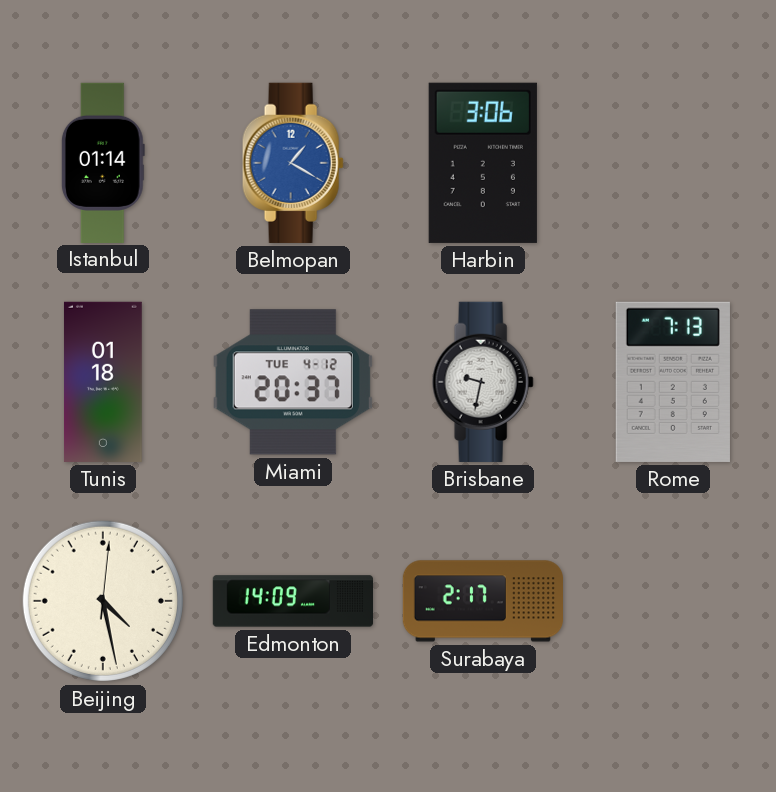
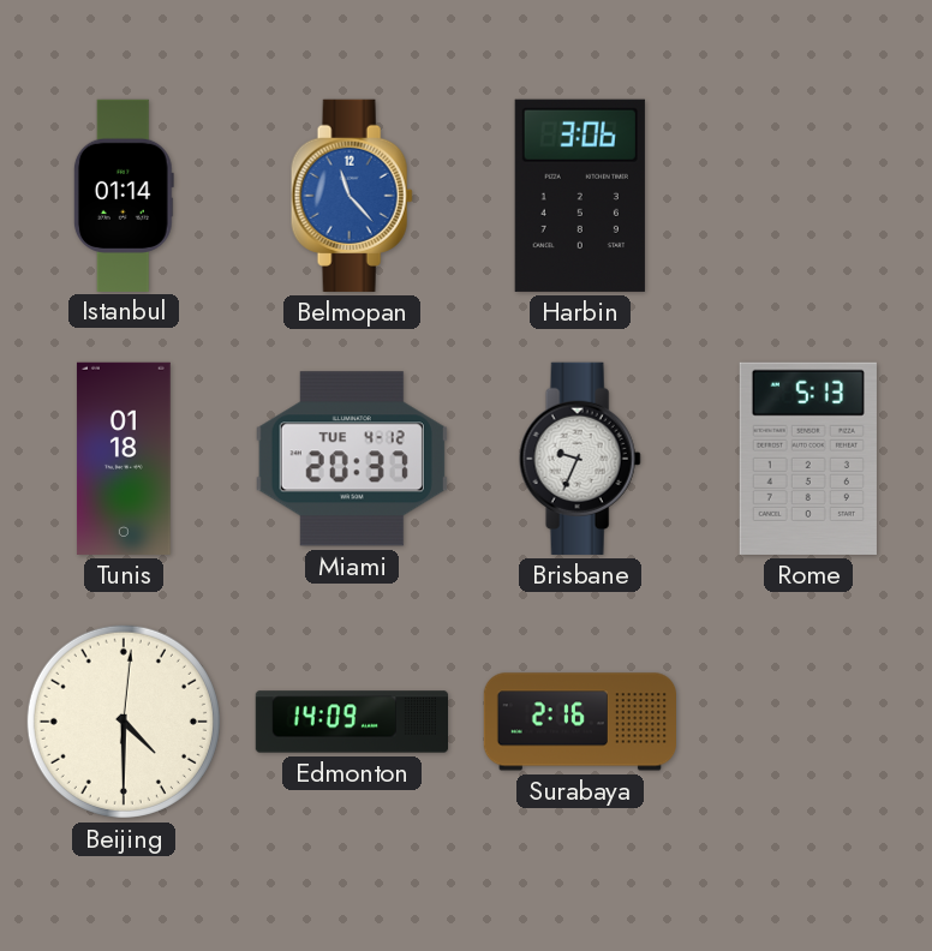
Belmopan: 1:20 -> 11:23 (352, 196)
Brisbane: 9:32 -> 9:34 (580, 459)
Rome: 7:13 -> 5:13 (808, 459)
Beijing: 4:28 -> 4:30 (124, 722)
Surabaya: 2:17 -> 2:16 (579, 722)
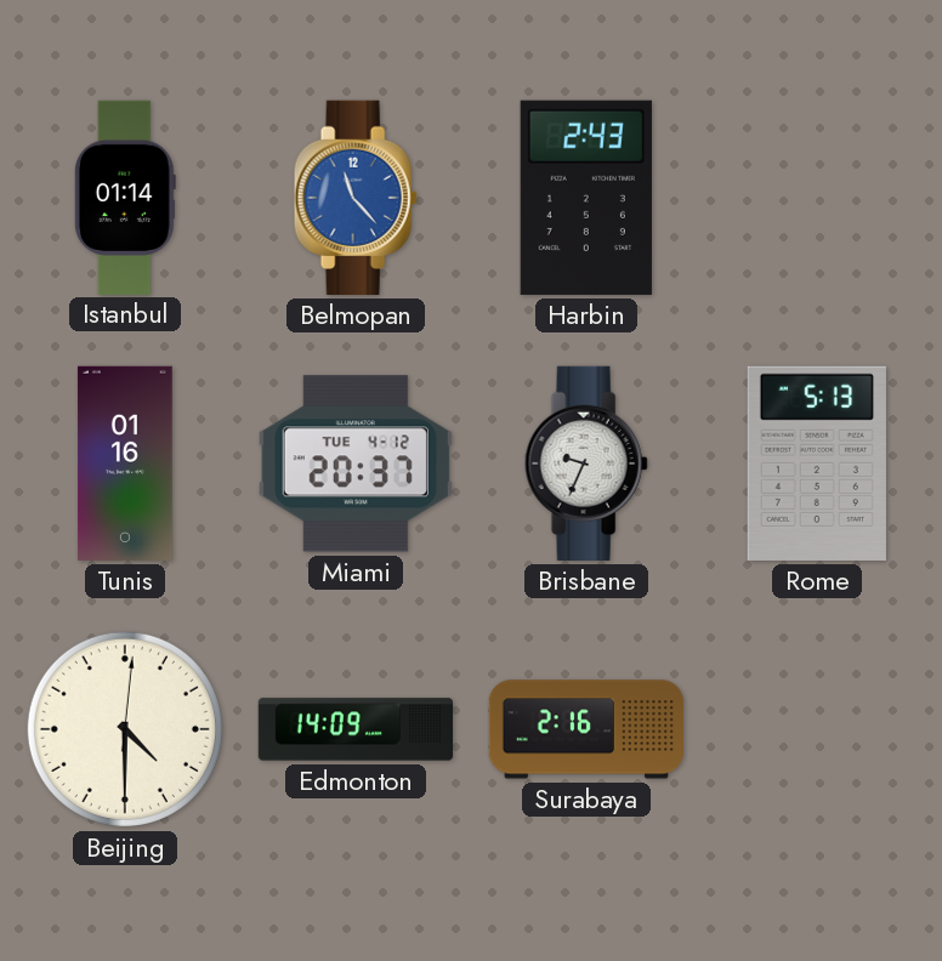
Harbin: 3:06 -> 2:43 (586, 198)
Tunis: 01:18 -> 01:16 (125, 464)
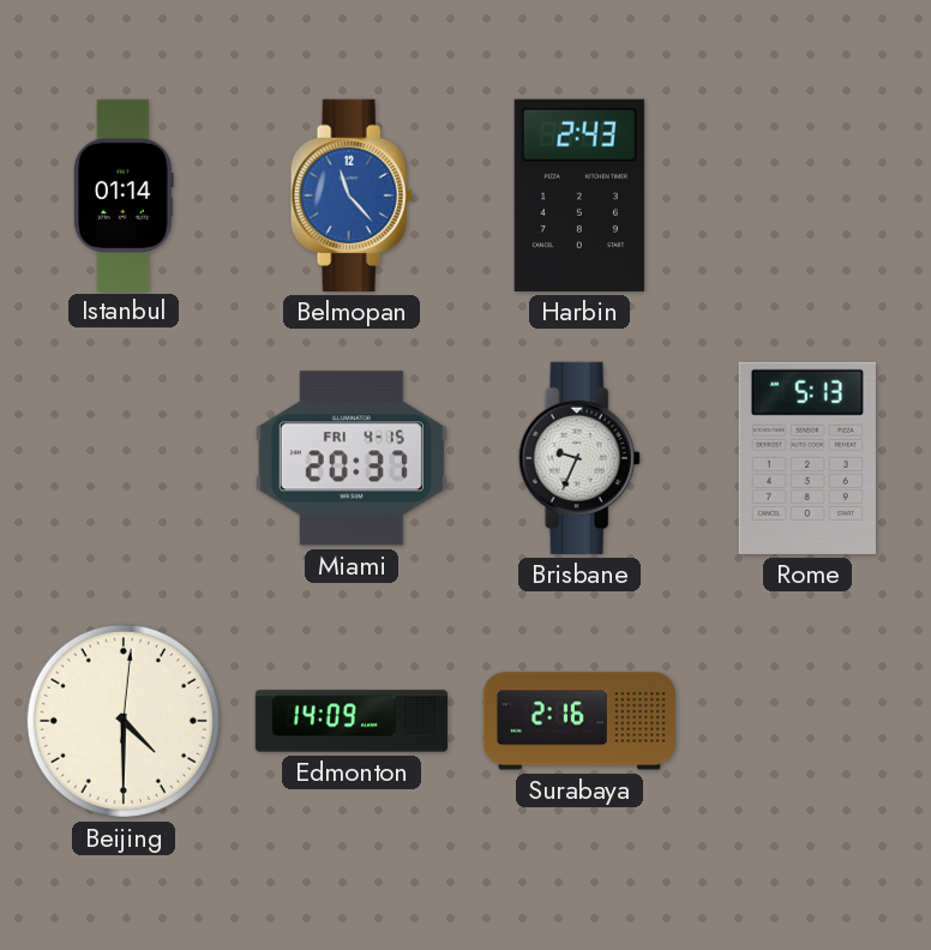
Tunis: 01:16 -> none (125, 464)
Miami date: TUE 4-12 -> FRI 4-15 (352, 458)
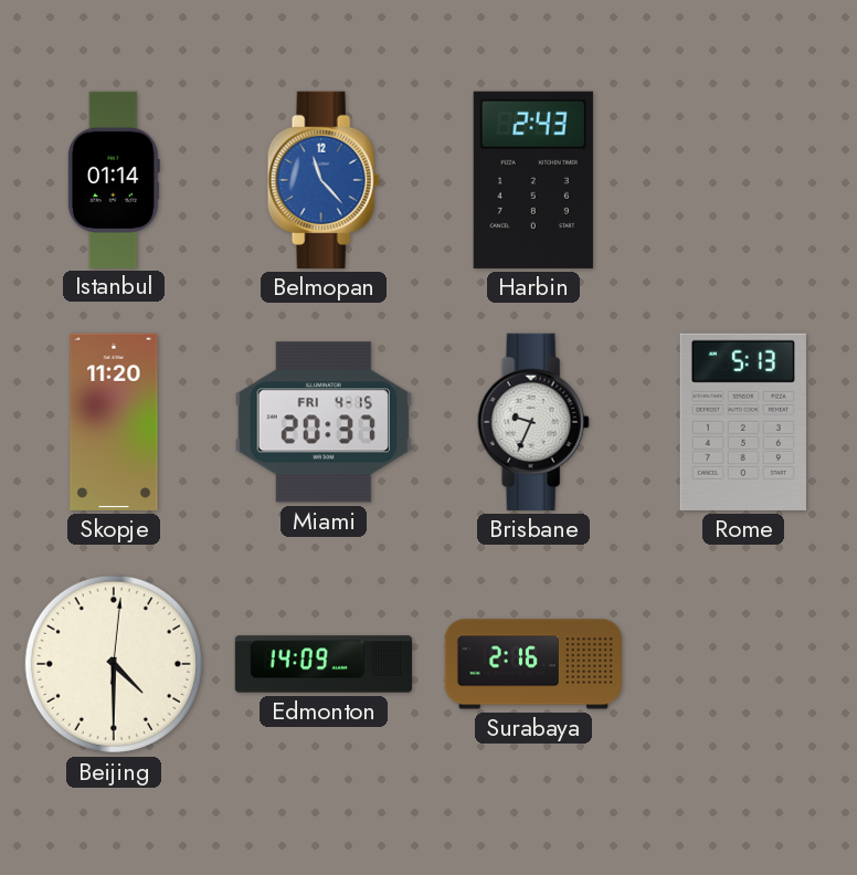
Skopje: none -> 11:20 (114, 422)
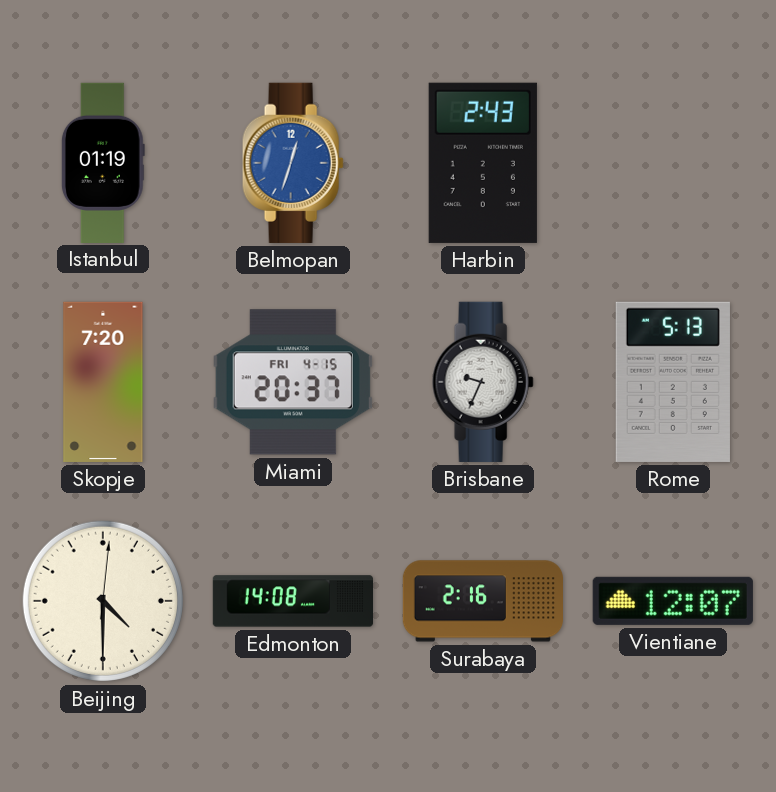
Istanbul: 01:14 -> 01:19 (103, 162)
Belmopan: 11:23 -> 12:33 (293, 163)
Skopje: 11:20 -> 7:20 (103, 382)
Edmonton: 14:09 -> 14:08 (292, 601)
Vientiane: none -> 12:07 (673, 601)
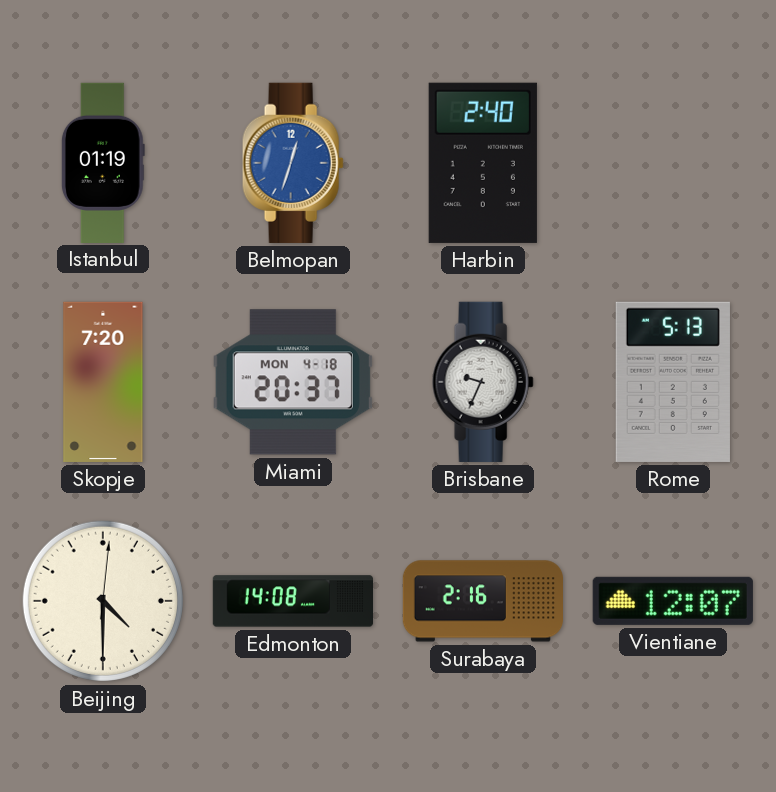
Harbin: 2:43 -> 2:40 (483, 163)
Miami date: FRI 4-15 -> MON 4-18 (293, 382)
